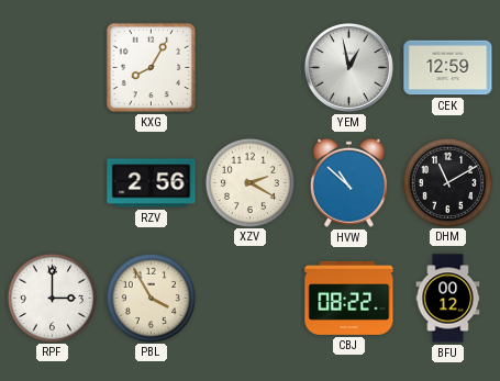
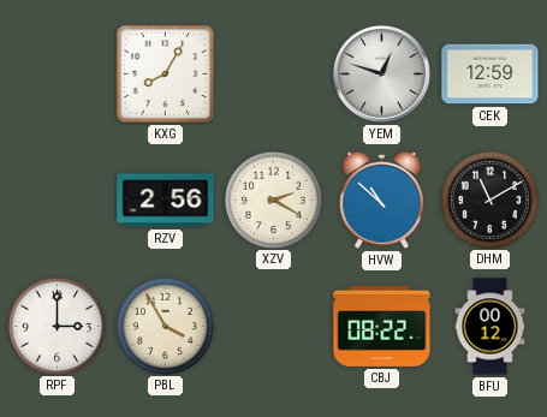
YEM: 12:58 -> 12:48 (381, 73)
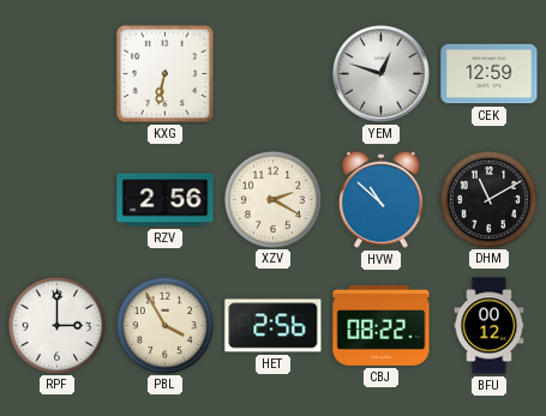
KXG: 8:05 -> 6:32 (166, 74)
HET: none -> 2:56 (274, 326)
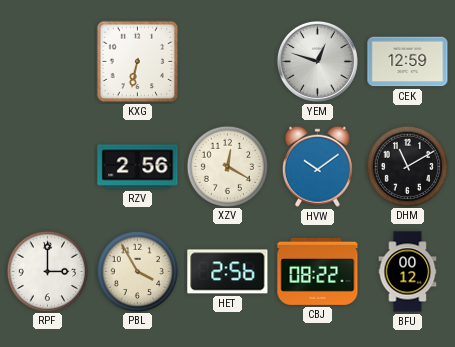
XZV: 2:20 -> 12:20 (227, 166)
HVW: 10:52 -> 10:09 (317, 166)
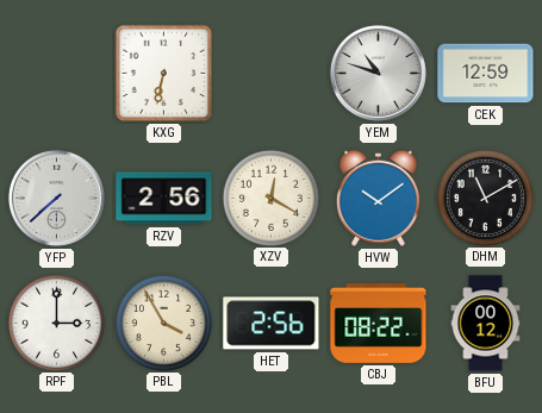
YEM: 12:48 -> 10:48 (378, 73)
YFP: none -> 7:38 (56, 198)
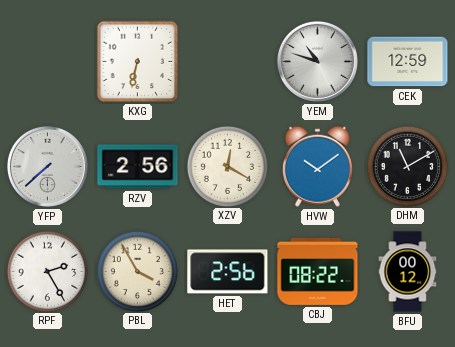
RPF: 3:00 -> 2:25 (47, 271)
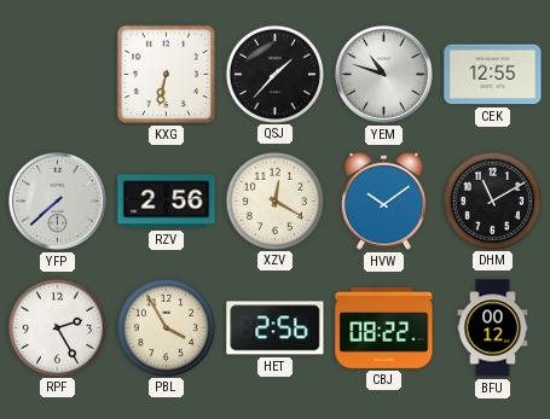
QSJ: none -> 1:37 (274, 74)
CEK: 12:59 -> 12:55 (493, 75)
